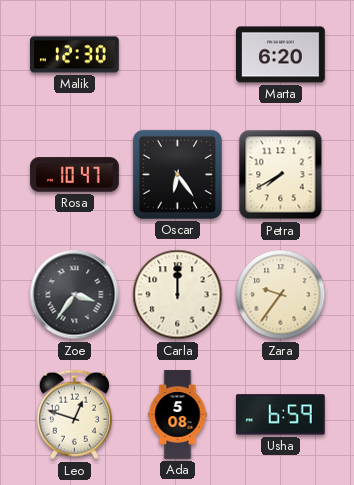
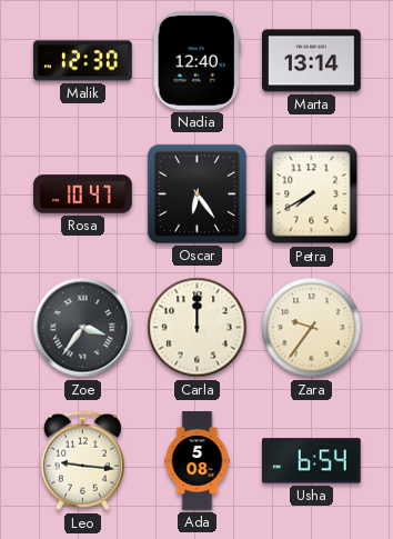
Nadia: none -> 12:40 (196, 61)
Marta: 6:20 -> 13:14 (312, 61)
Leo: 12:48 -> 9:16 (82, 461)
Usha: 6:59 -> 6:54 (311, 461)
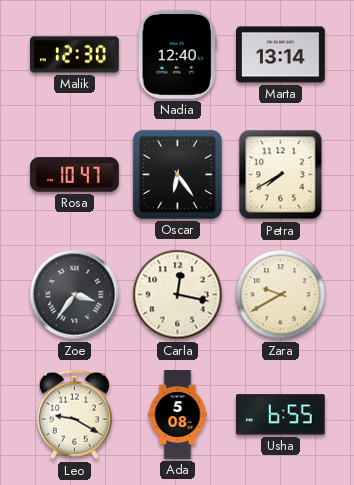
Carla: 12:00 -> 12:17 (178, 295)
Zara: 9:36 -> 9:40 (281, 295)
Leo: 9:16 -> 9:20 (74, 415)
Usha: 6:54 -> 6:55 (280, 415)
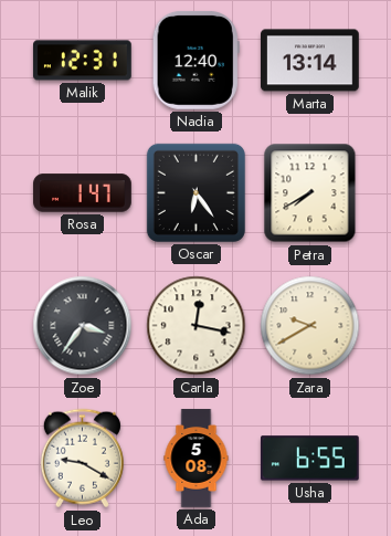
Malik: 12:30 -> 12:31 (83, 61)
Rosa: 10:47 -> 1:47 (83, 193)
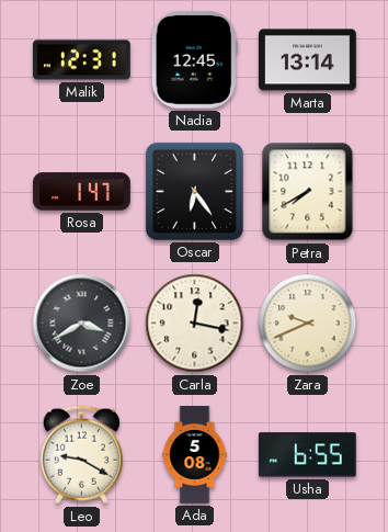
Nadia: 12:40 -> 12:45 (194, 60)
Zoe: 3:36 -> 3:40 (82, 324)
Zara: 9:40 -> 9:41 (308, 324)
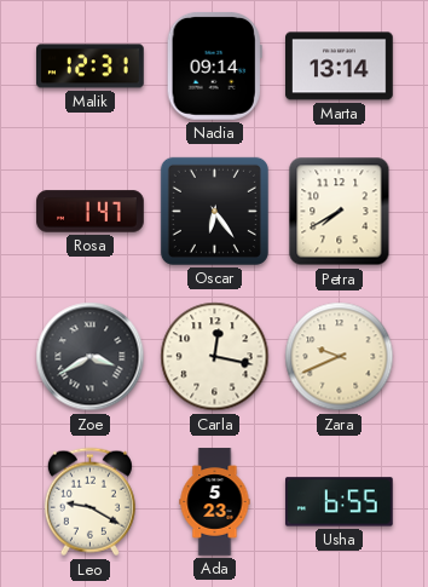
Nadia: 12:45 -> 09:14 (214, 67)
Ada: 5:08 -> 5:23 (215, 502)
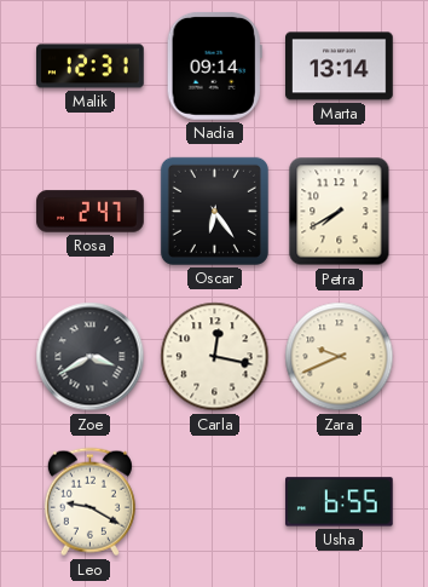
Rosa: 1:47 -> 2:47 (91, 212)
Ada: 5:23 -> none (215, 502)
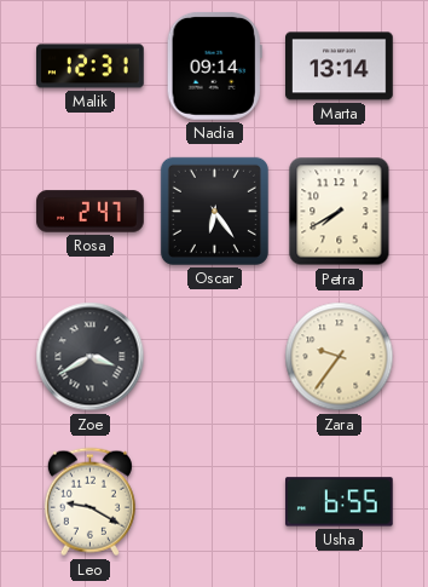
Carla: 12:17 -> none (215, 357)
Zara: 9:41 -> 9:36 (340, 357)
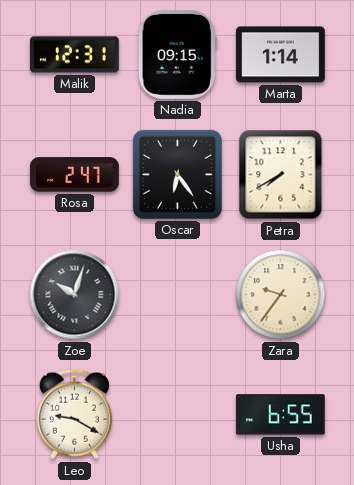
Nadia: 09:14 -> 09:15 (177, 55)
Marta: 13:14 -> 1:14 (281, 55)
Zoe: 3:40 -> 10:03 (75, 295)
